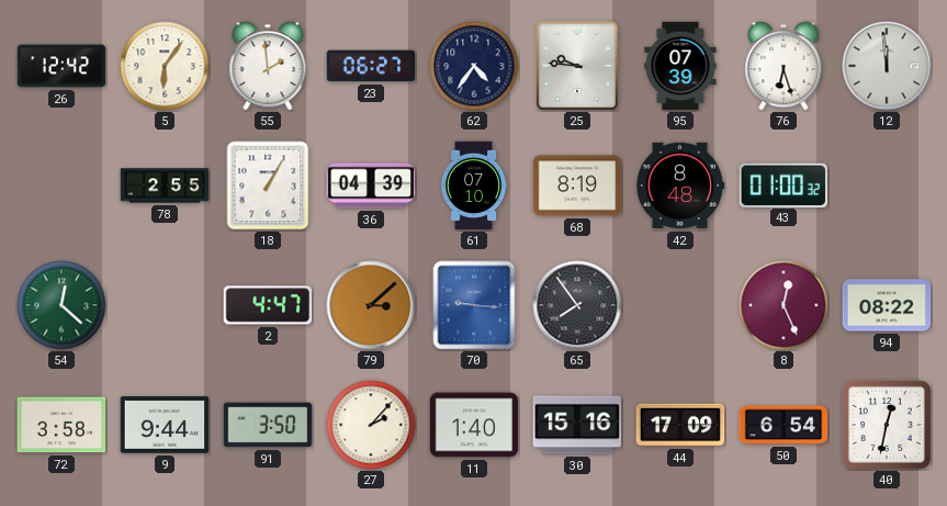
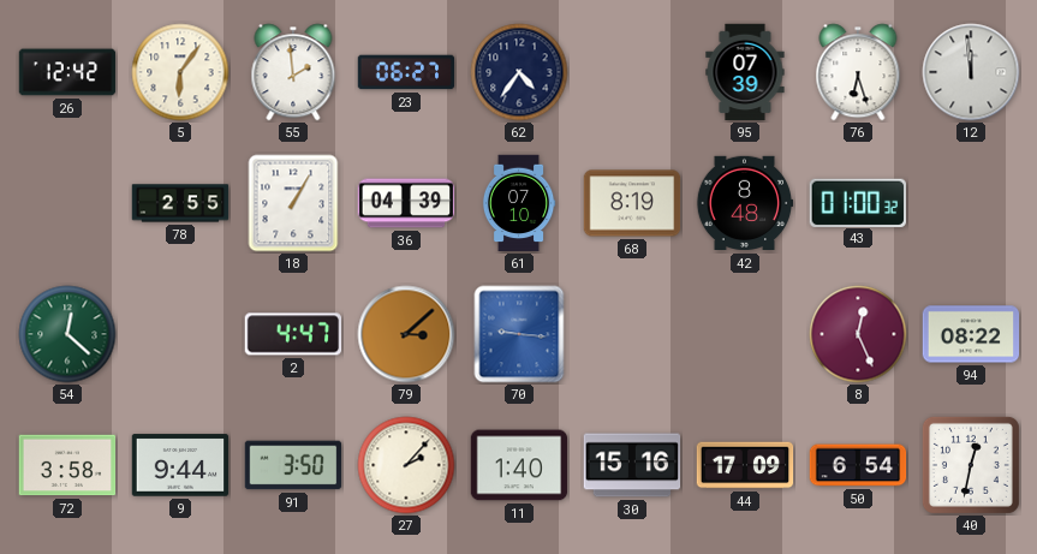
25: 9:46 -> none (578, 67)
65: 7:54 -> none (577, 305)
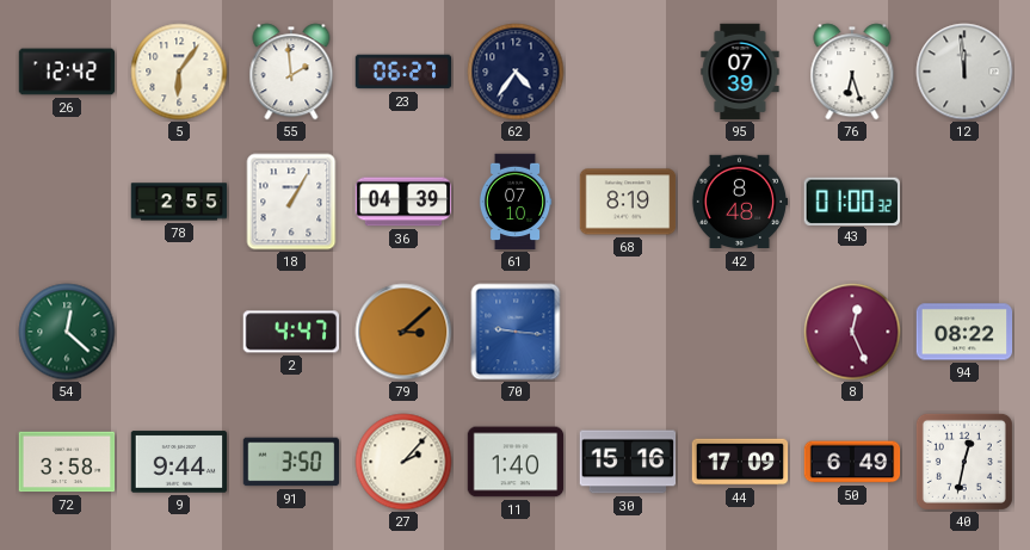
50: 6:54 -> 6:49 (852, 462)
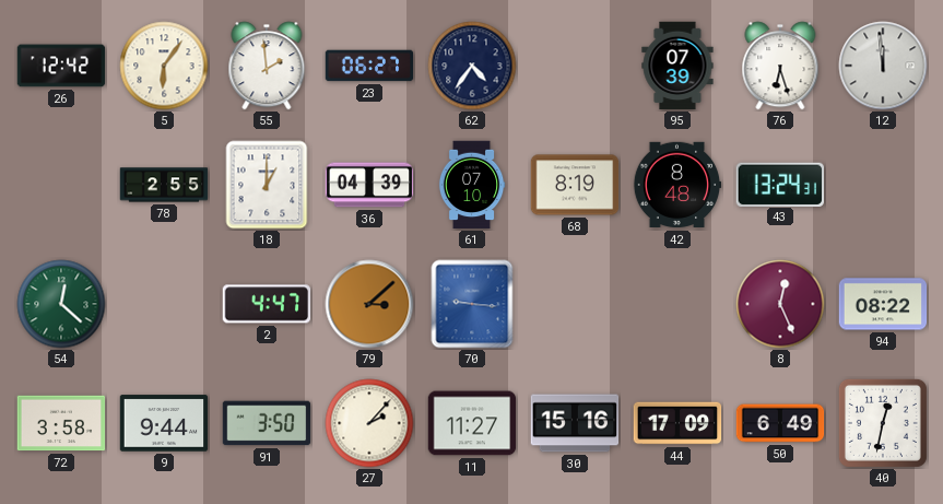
18: 1:05 -> 1:00 (267, 185)
43: 01:00 -> 13:24 (779, 184)
11: 1:40 -> 11:27 (472, 423)
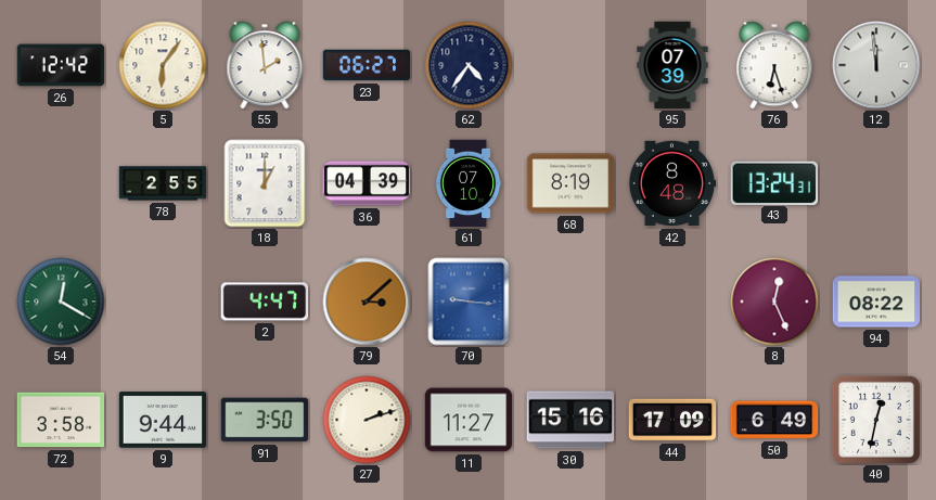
54: 12:22 -> 12:20 (61, 302)
27: 2:07 -> 2:12 (367, 420)
